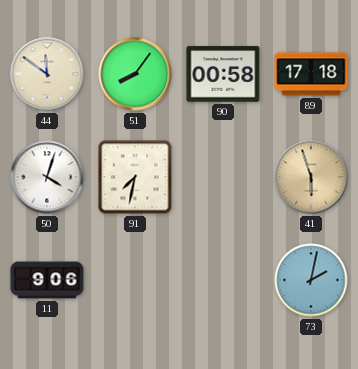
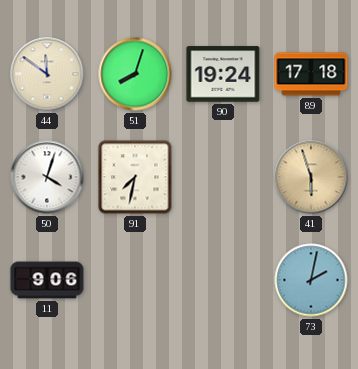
51: 8:06 -> 8:03 (135, 74)
90: 00:58 -> 19:24 (223, 74)
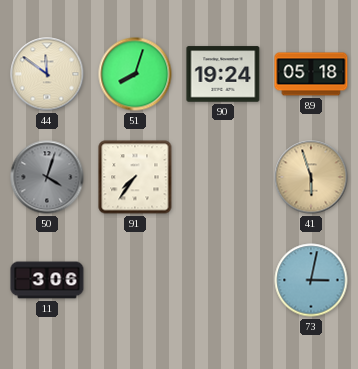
89: 17:18 -> 05:18 (311, 74)
50 dial: white -> grey (47, 177)
91: 7:32 -> 7:36 (135, 177)
11: 9:06 -> 3:06 (47, 280)
73: 2:02 -> 3:02 (311, 280)
